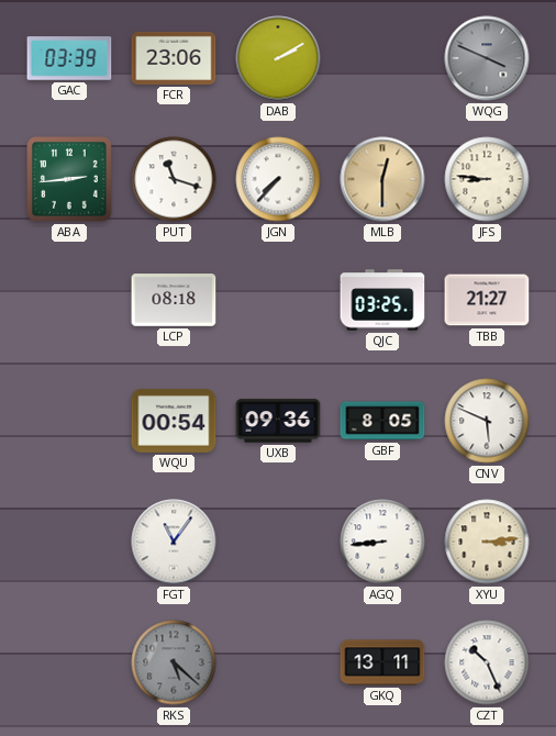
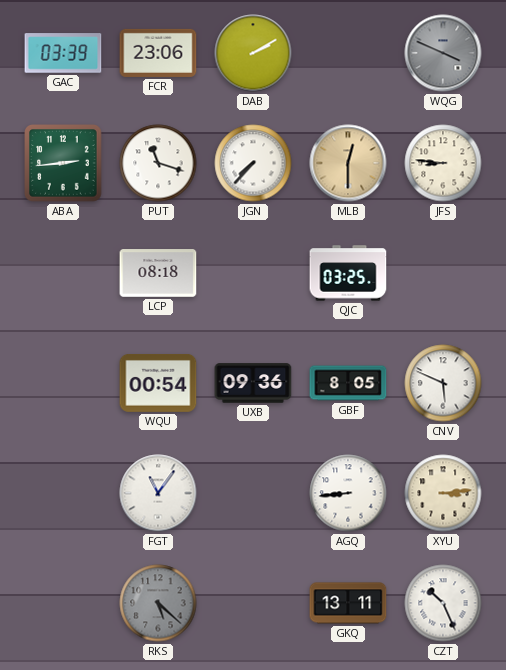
TBB: 21:27 -> none (487, 300)
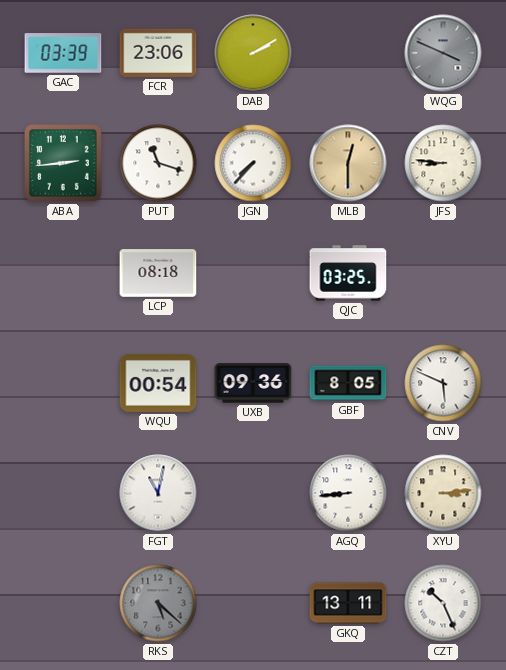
FGT: 11:06 -> 11:02 (158, 493)
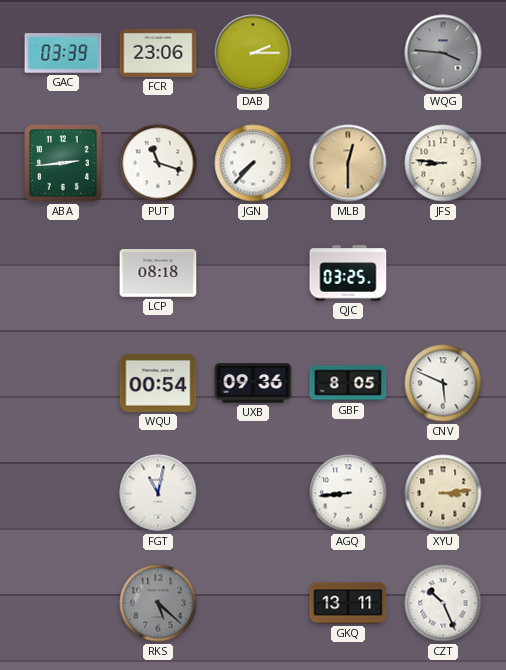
DAB: 2:10 -> 2:15 (253, 53)
WQG: 3:49 -> 3:46 (443, 53)
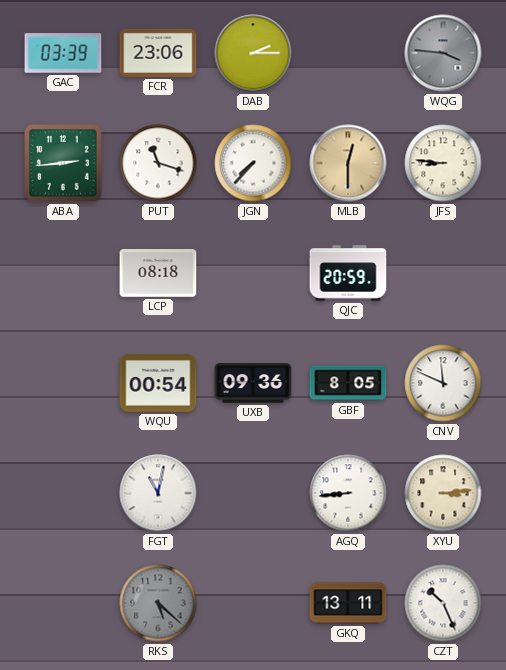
QJC: 03:25 -> 20:59 (348, 273)
CNV: 5:49 -> 11:49 (443, 383)
